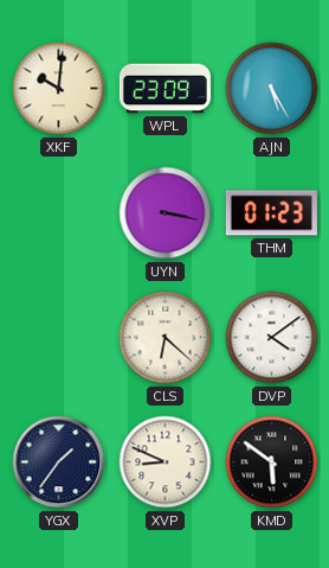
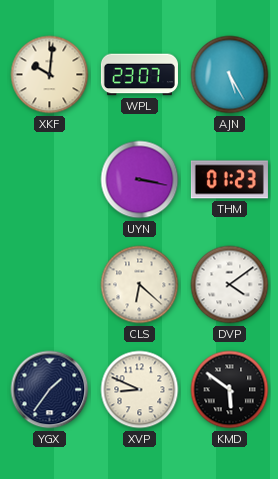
WPL: 23:09 -> 23:07 (139, 75)
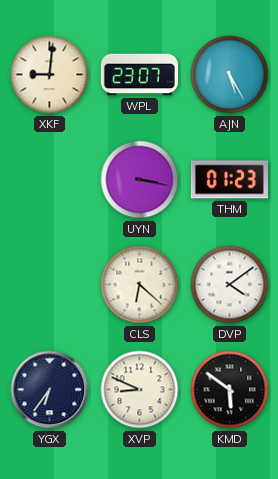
XKF: 10:01 -> 9:01 (50, 75)
YGX: 1:36 -> 6:36 (50, 390)
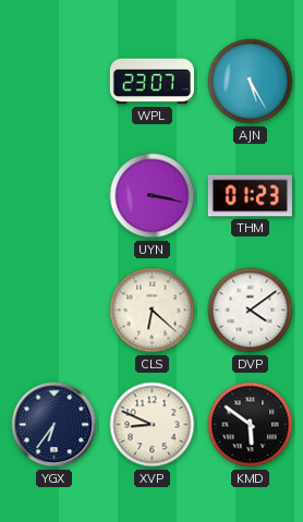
XKF: 9:01 -> none (50, 75)
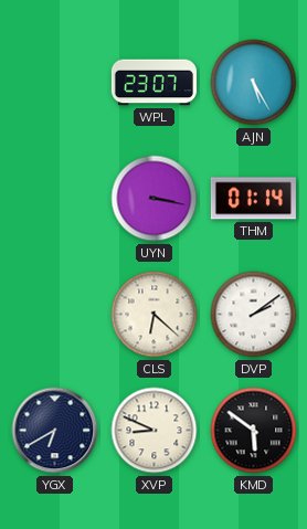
THM: 01:23 -> 01:14 (253, 199)
DVP: 4:09 -> 2:09 (254, 315)
YGX: 6:36 -> 6:40 (55, 431)
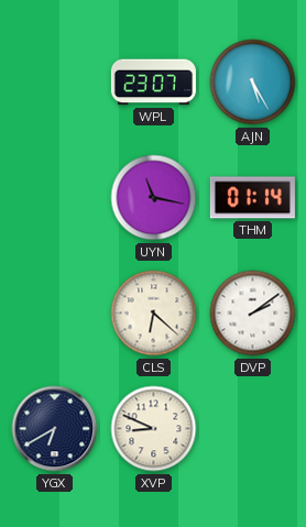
UYN: 3:17 -> 11:17 (154, 198)
KMD: 5:51 -> none (254, 431)
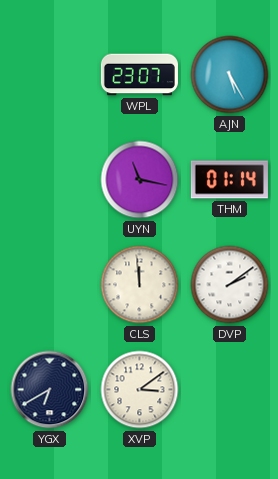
CLS: 6:22 -> 11:59 (140, 285)
XVP: 8:49 -> 3:09 (140, 390)
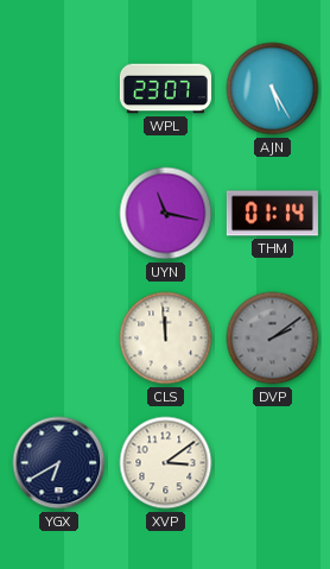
DVP dial: white -> grey (273, 339)
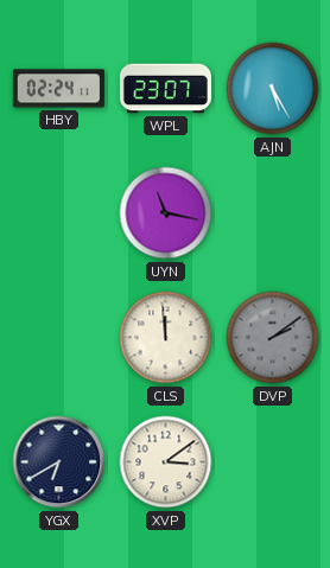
HBY: none -> 02:24 (58, 89)
THM: 01:14 -> none (272, 214)
